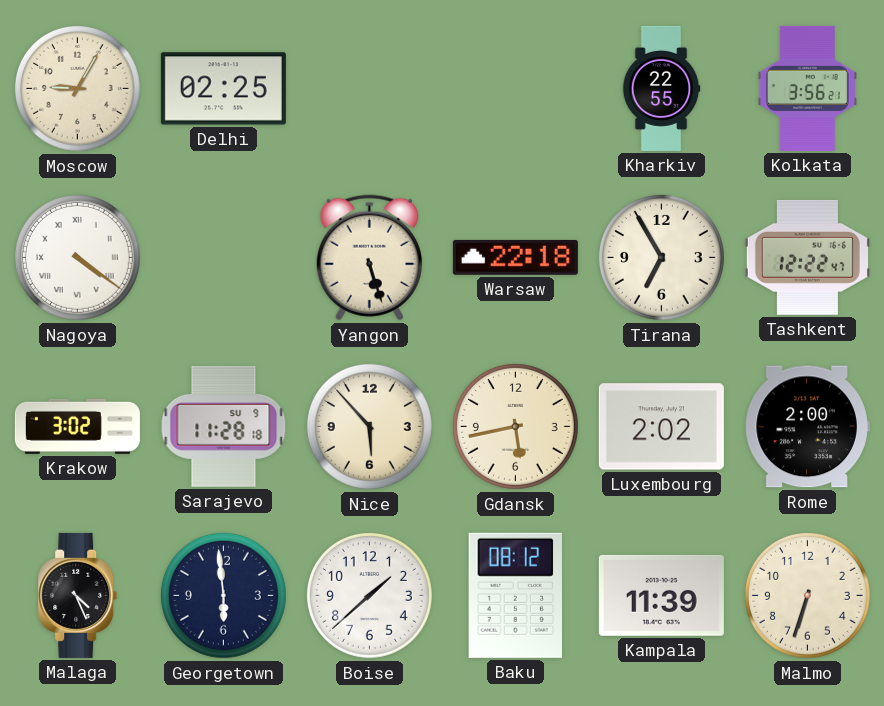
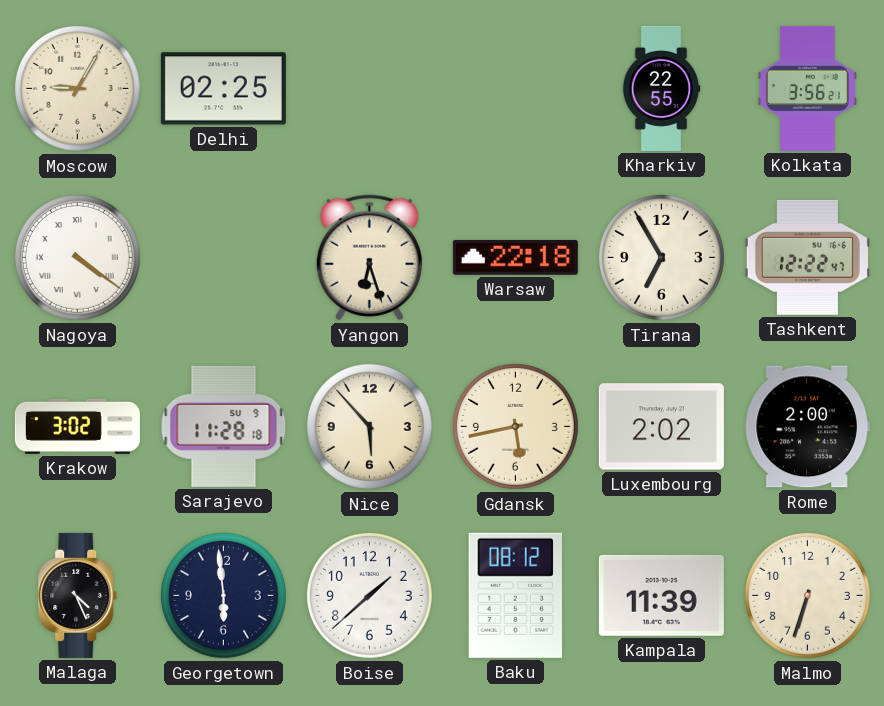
Yangon: 5:27 -> 6:27 (369, 258)
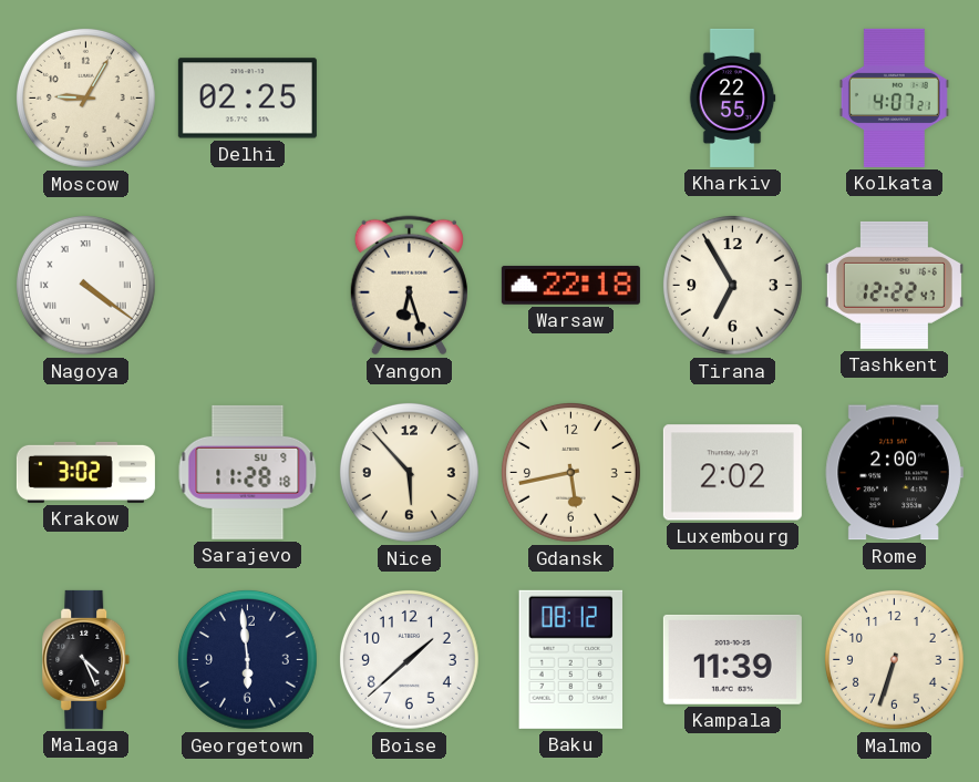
Kolkata: 3:56 -> 4:07 (894, 97)
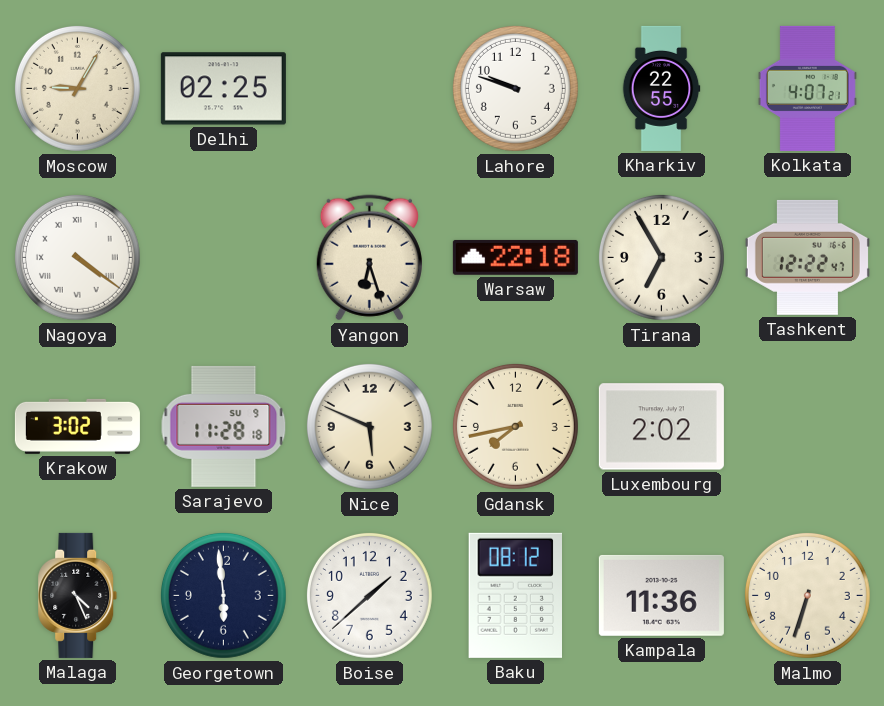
Lahore: none -> 9:48 (515, 88)
Nice: 5:53 -> 5:49 (369, 426)
Gdansk: 5:43 -> 7:43 (515, 426)
Rome: 2:00 -> none (894, 473)
Kampala: 11:39 -> 11:36 (661, 595)
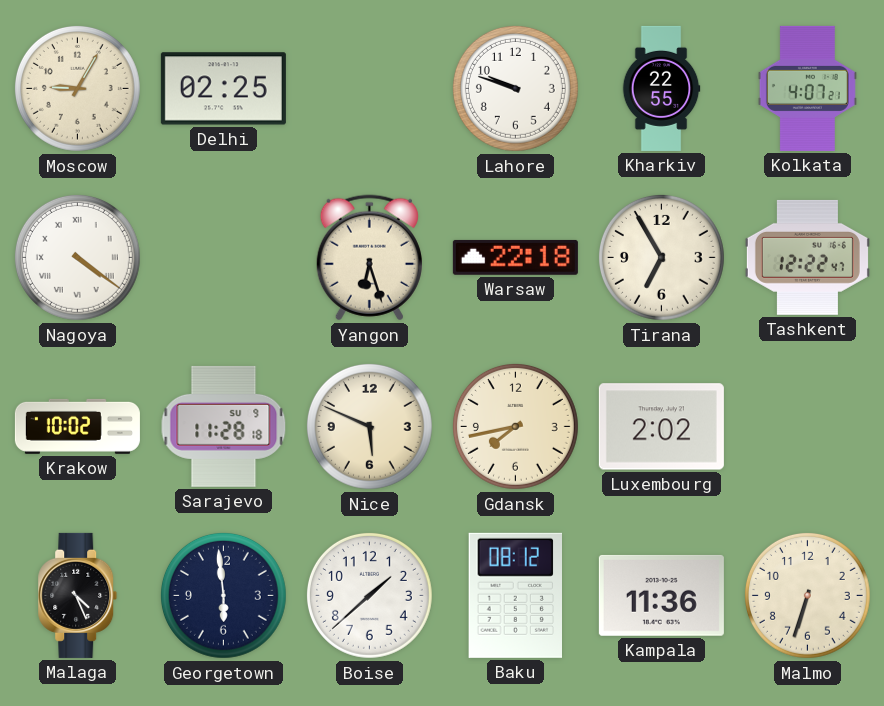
Krakow: 3:02 -> 10:02 (77, 426)
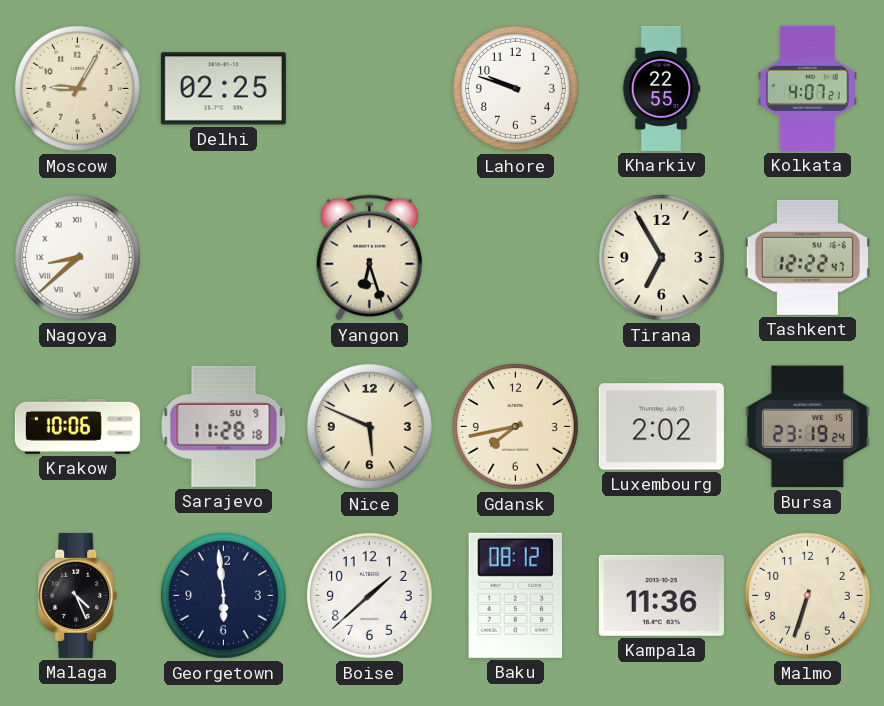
Nagoya: 4:21 -> 8:38 (77, 257)
Warsaw: 22:18 -> none (515, 257)
Krakow: 10:02 -> 10:06 (77, 426)
Bursa: none -> 23:19 (807, 427)
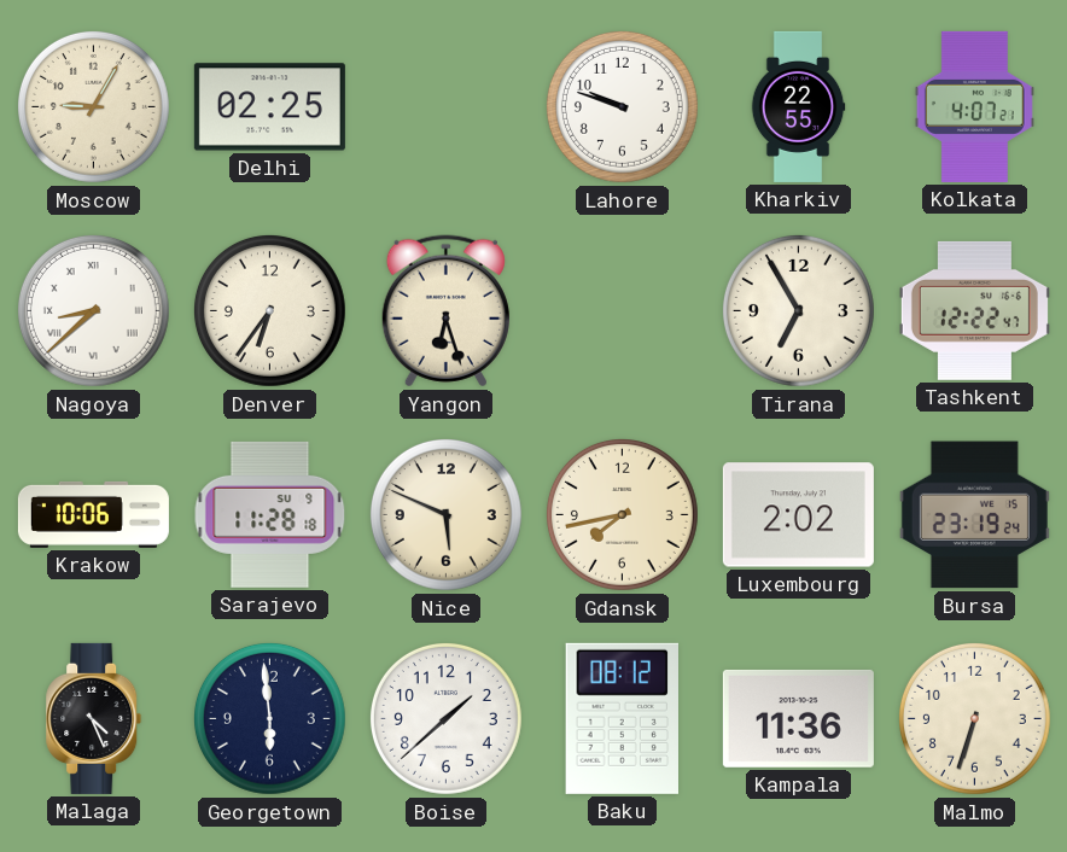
Denver: none -> 6:36 (269, 310)
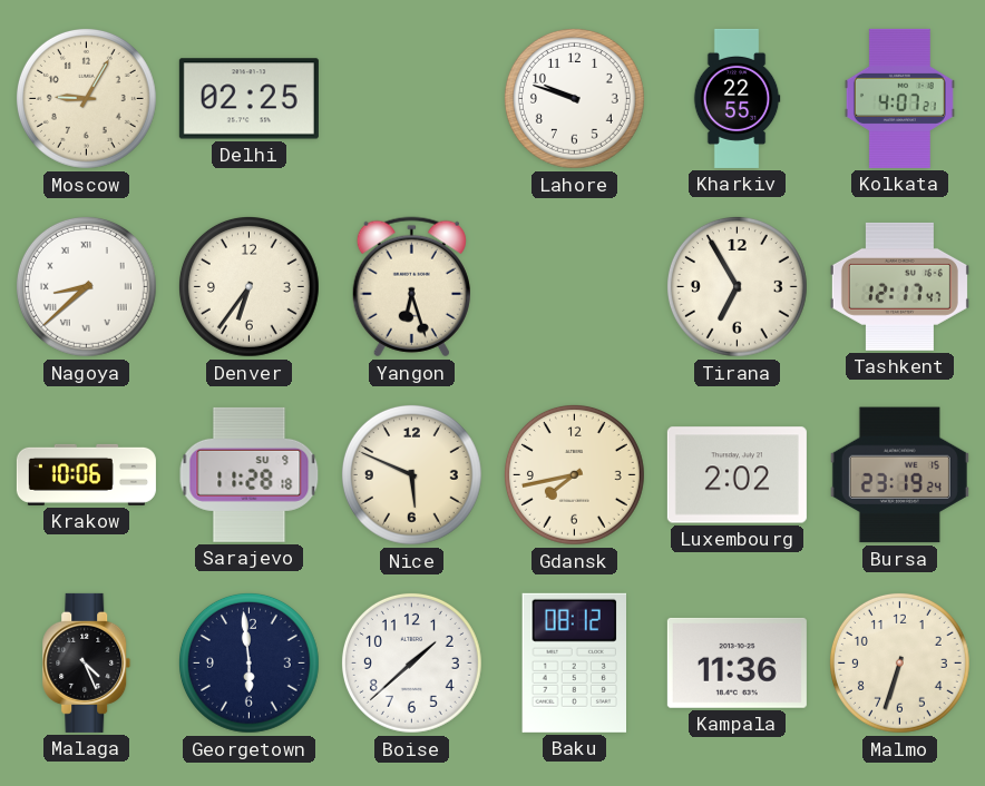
Tashkent: 12:22 -> 12:17 (899, 286)
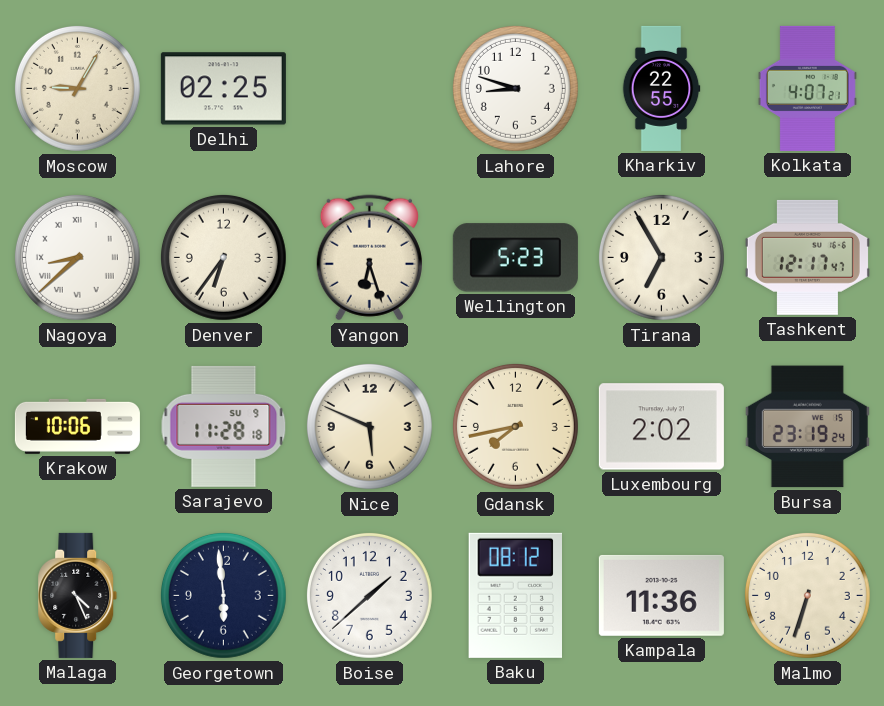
Lahore: 9:48 -> 8:48 (515, 88)
Wellington: none -> 5:23 (515, 258)
